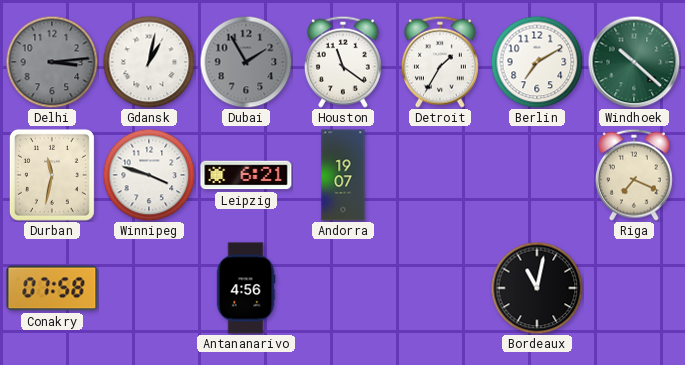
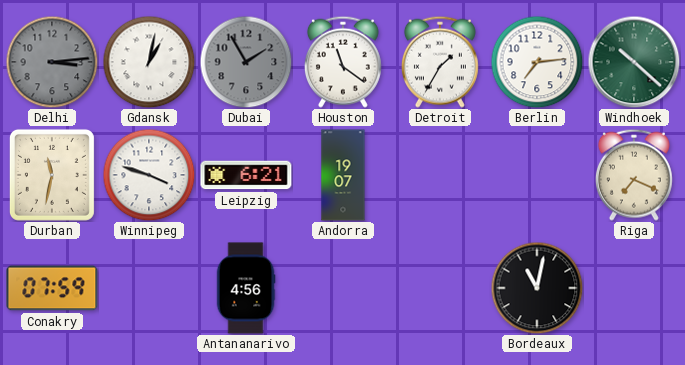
Berlin: 7:10 -> 7:14 (537, 62)
Conakry: 07:58 -> 07:59 (52, 288)
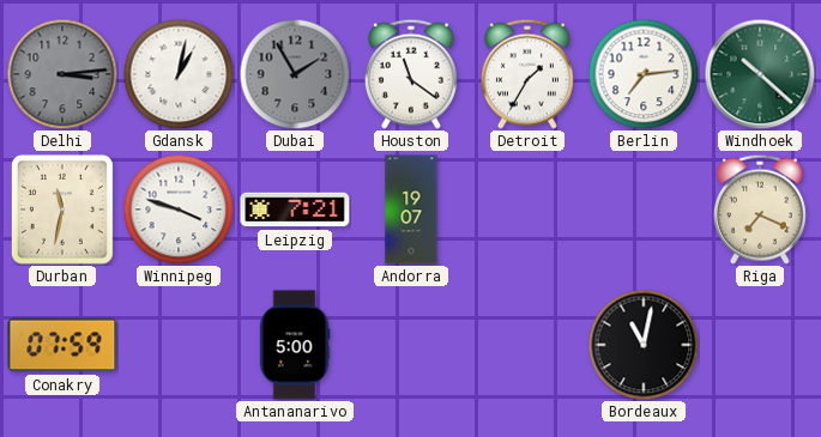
Leipzig: 6:21 -> 7:21 (295, 210)
Antananarivo: 4:56 -> 5:00 (295, 345)
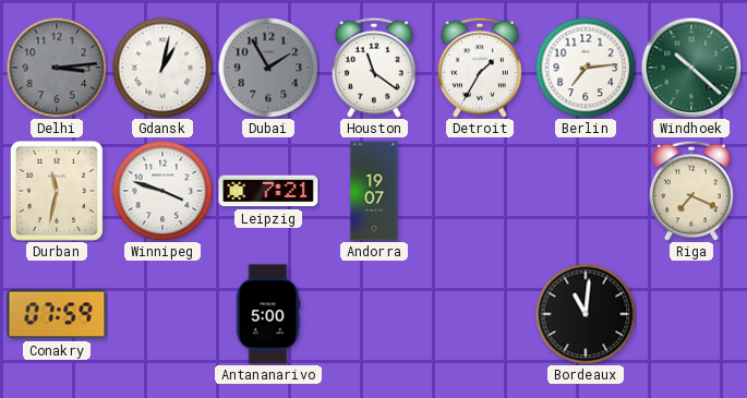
Bordeaux: 11:02 -> 11:01 (586, 314)
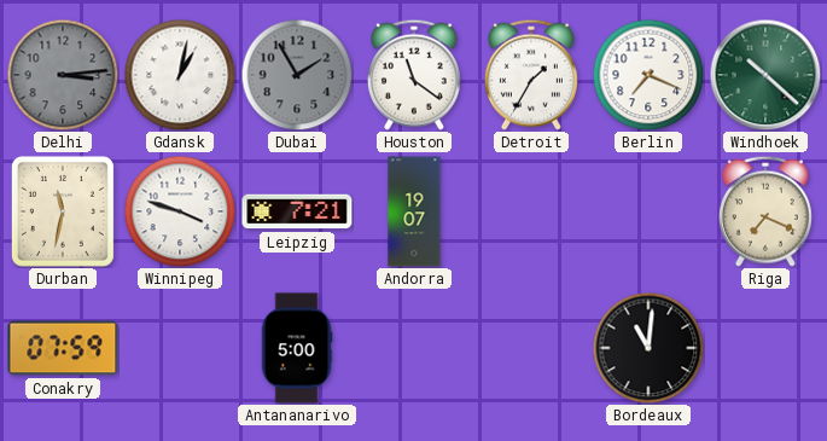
Berlin: 7:14 -> 7:19 (648, 75)
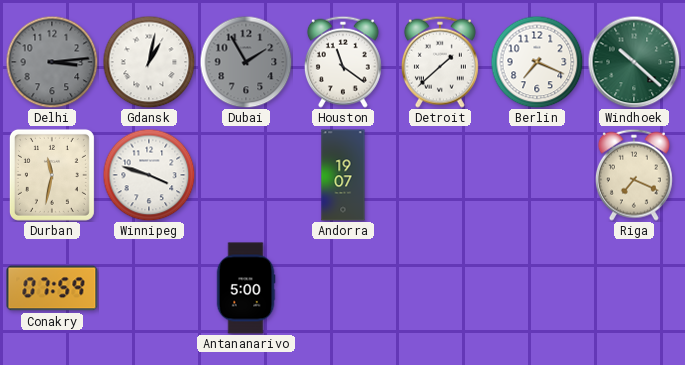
Detroit: 1:35 -> 1:38 (440, 62)
Leipzig: 7:21 -> none (297, 211)
Bordeaux: 11:01 -> none (648, 348)
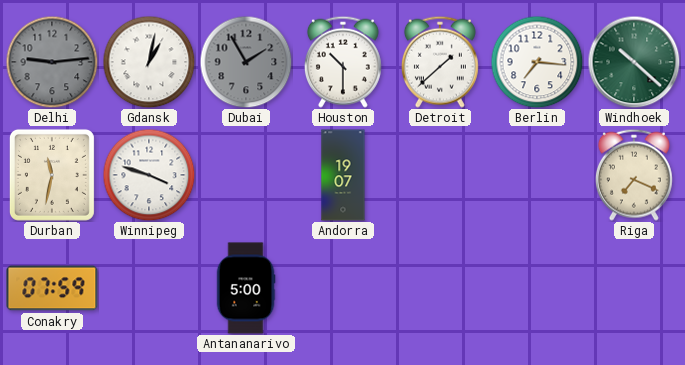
Delhi: 3:14 -> 9:14 (52, 62)
Houston: 11:21 -> 10:30 (343, 62)
Berlin: 7:19 -> 7:16 (537, 62)
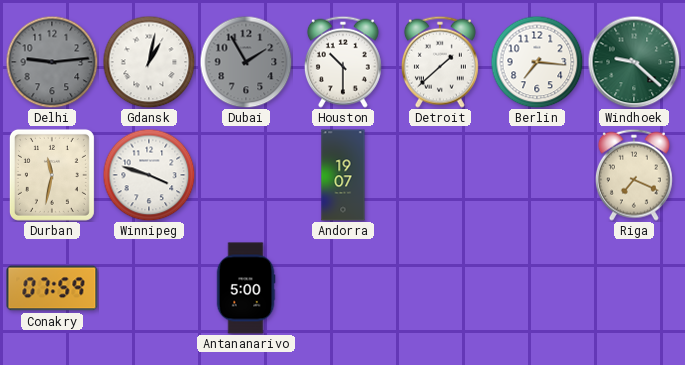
Windhoek: 10:22 -> 9:22 (634, 62)
